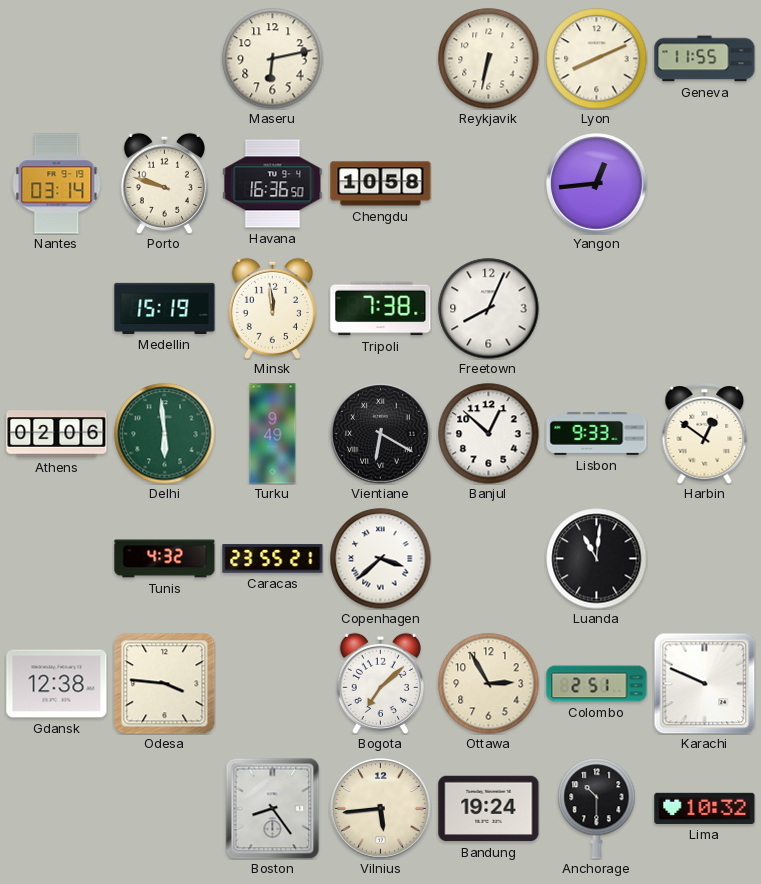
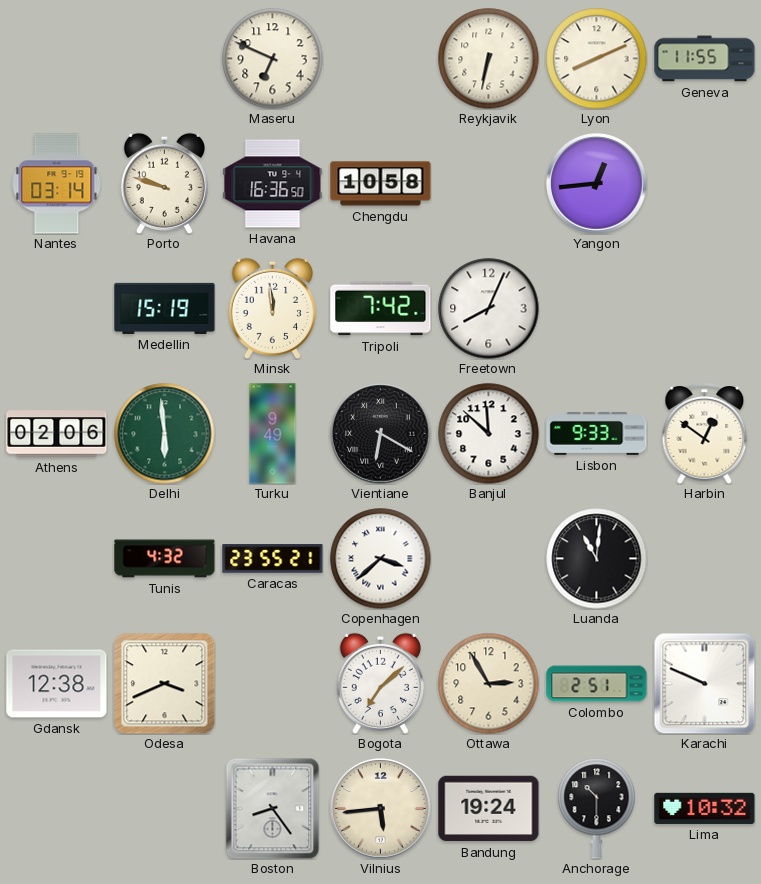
Maseru: 6:13 -> 6:49 (273, 59)
Tripoli: 7:38 -> 7:42 (381, 309)
Banjul: 12:52 -> 11:52 (489, 434)
Odesa: 3:46 -> 3:41 (164, 683)
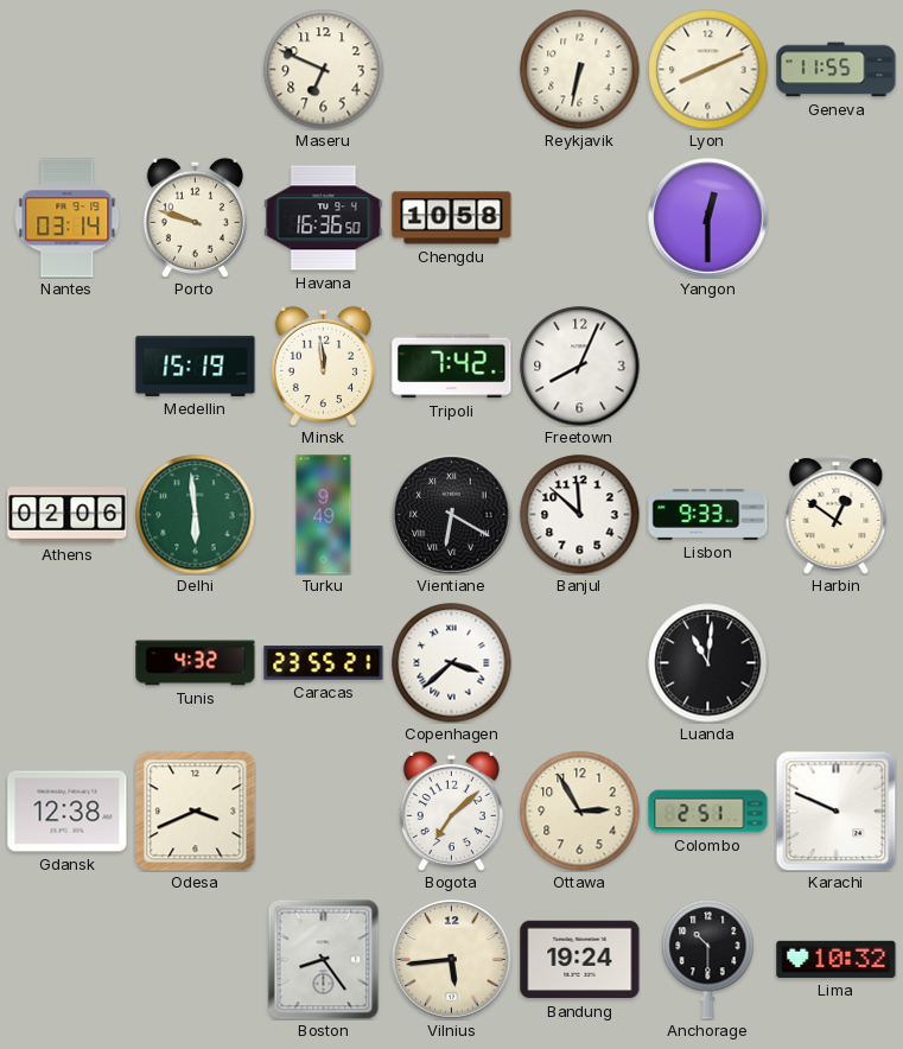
Yangon: 12:44 -> 12:30 (708, 218)
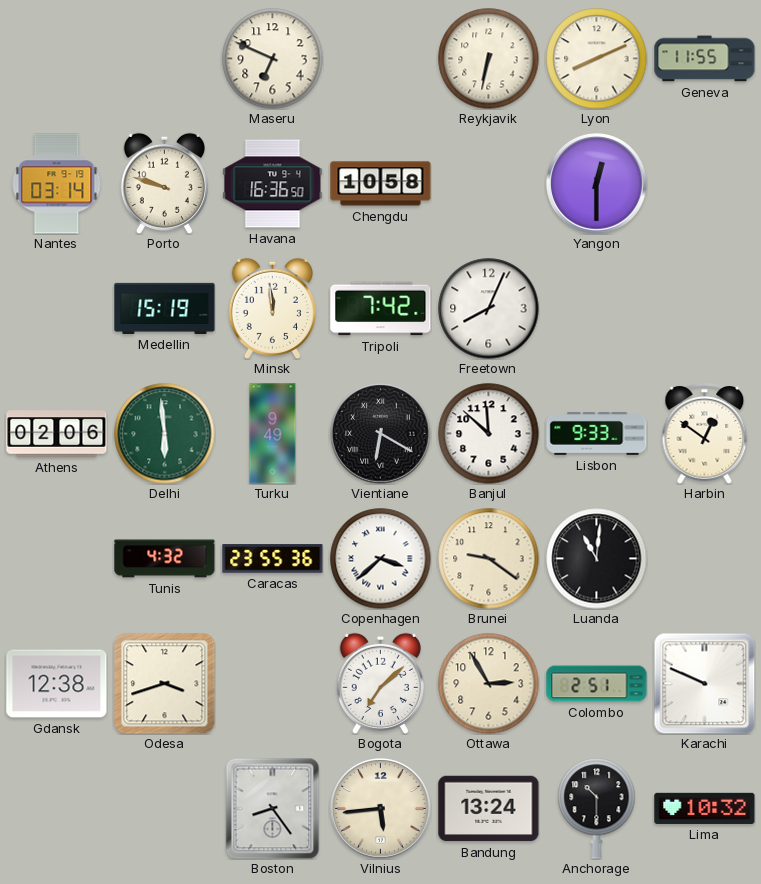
Caracas: 23:55:21 -> 23:55:36 (273, 559)
Brunei: none -> 9:21 (489, 559)
Odesa: 3:41 -> 3:42 (164, 683)
Bandung: 19:24 -> 13:24 (489, 809)
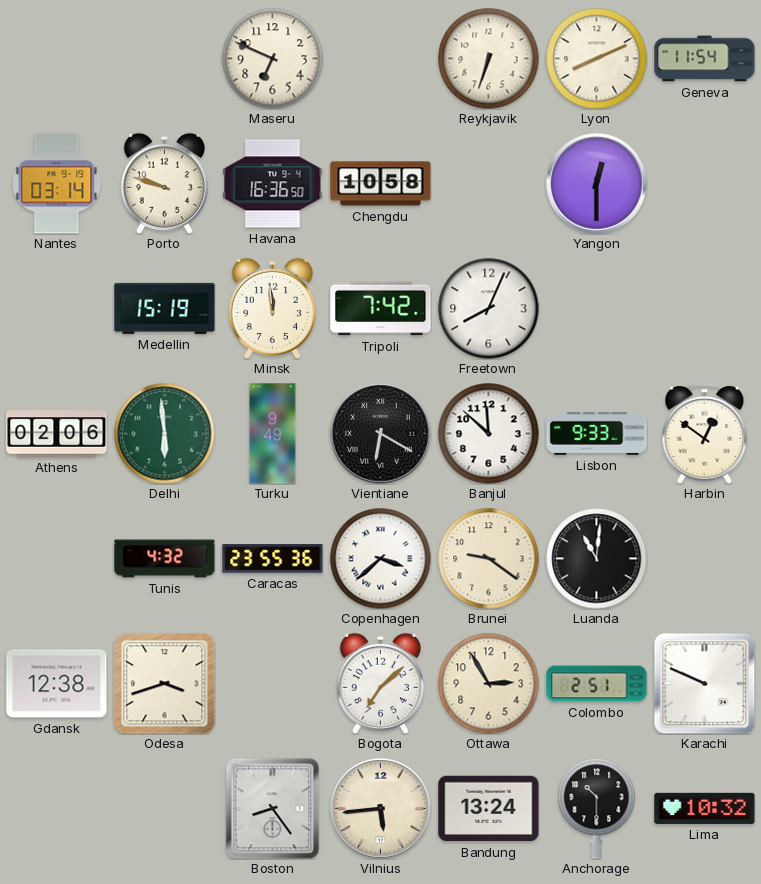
Reykjavik: 6:32 -> 6:33 (489, 59)
Geneva: 11:55 -> 11:54 (705, 59)
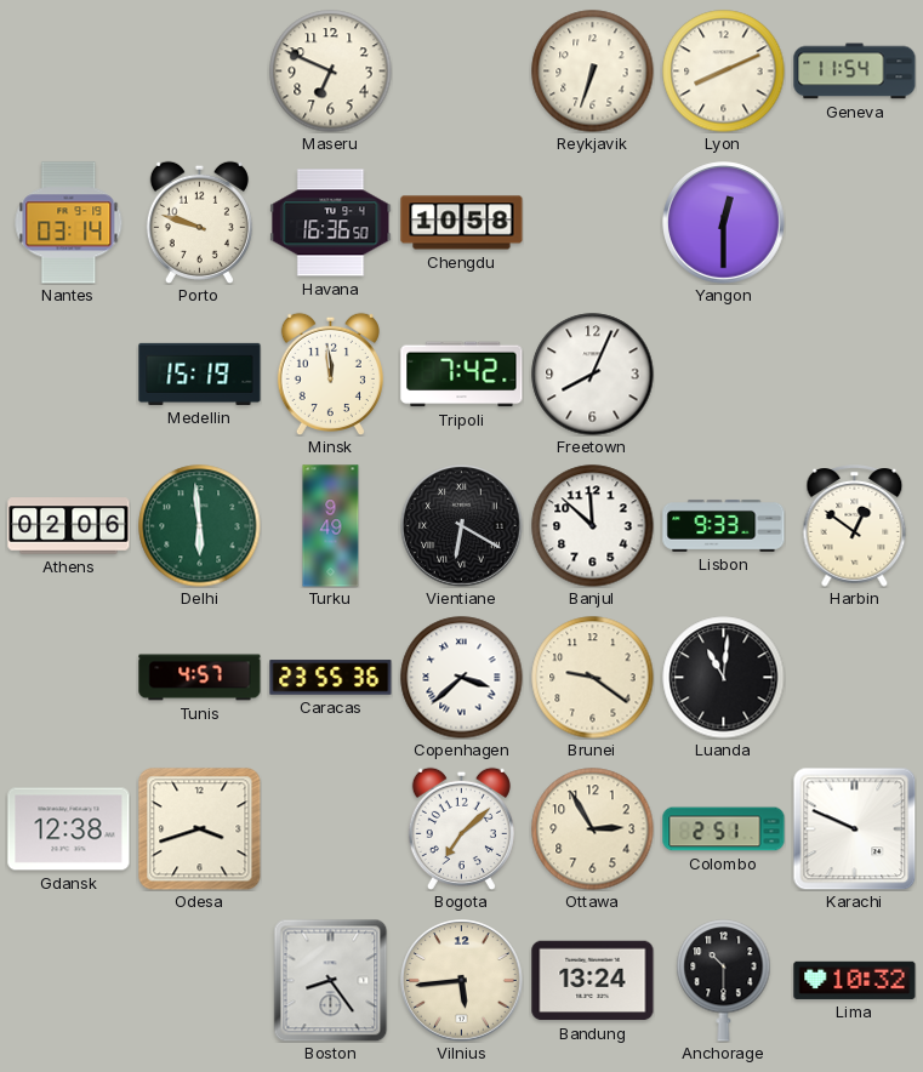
Tunis: 4:32 -> 4:57 (200, 678)
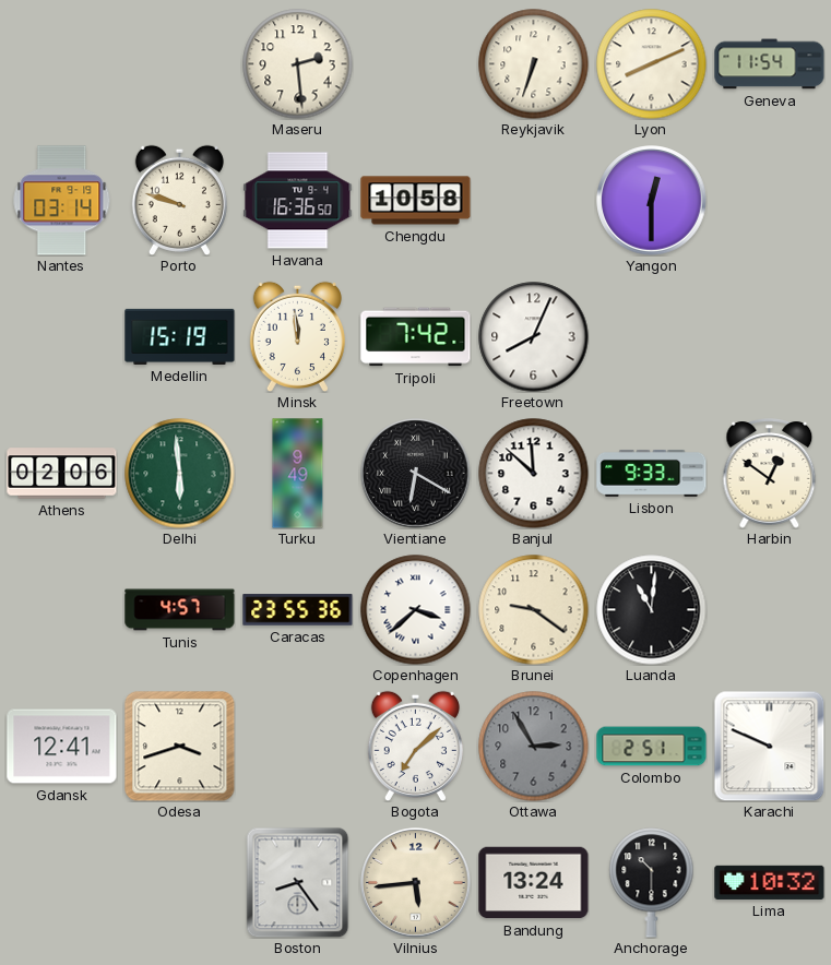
Maseru: 6:49 -> 2:29 (298, 64)
Gdansk: 12:38 -> 12:41 (62, 747)
Ottawa dial: cream -> grey (534, 747)
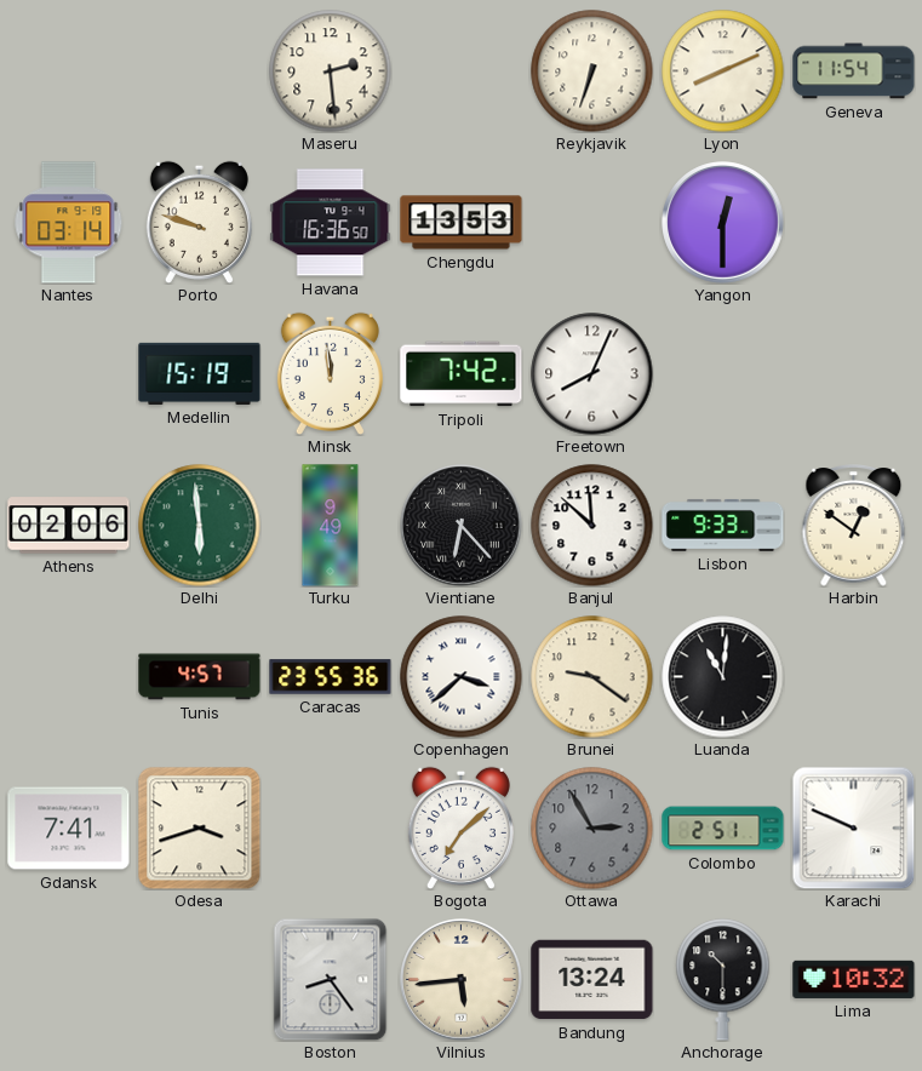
Chengdu: 10:58 -> 13:53 (462, 223)
Vientiane: 6:20 -> 6:23 (462, 526)
Gdansk: 12:41 -> 7:41 (69, 829)
